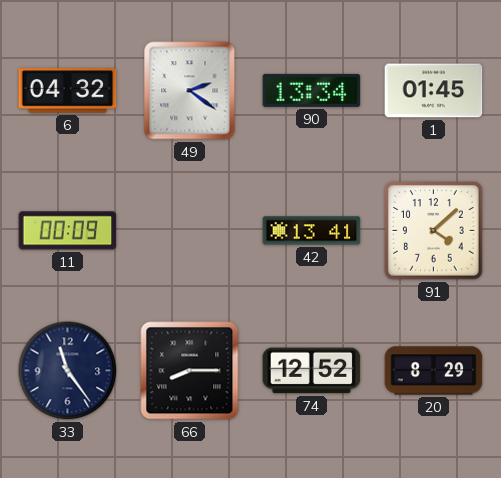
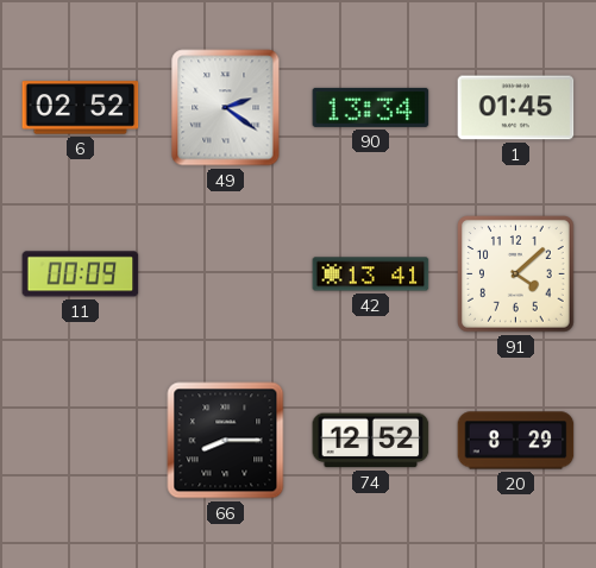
6: 04:32 -> 02:52 (81, 108)
33: 11:24 -> none (68, 371)
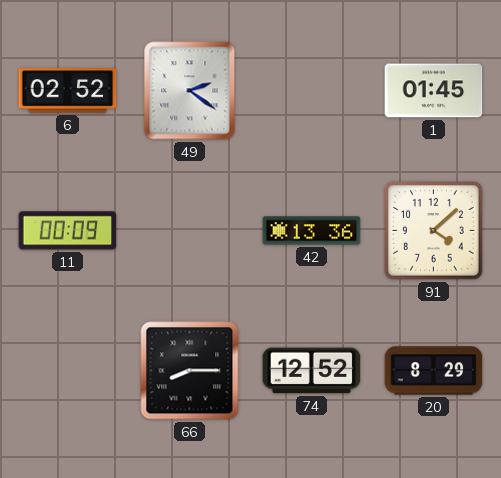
90: 13:34 -> none (371, 107)
42: 13:41 -> 13:36 (312, 231)
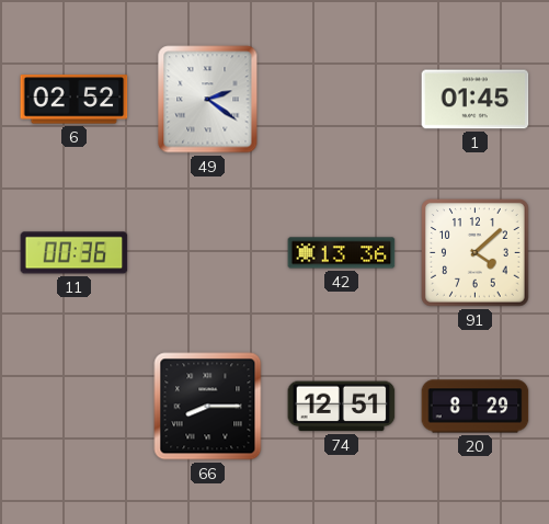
11: 00:09 -> 00:36 (75, 253)
74: 12:52 -> 12:51 (342, 407)
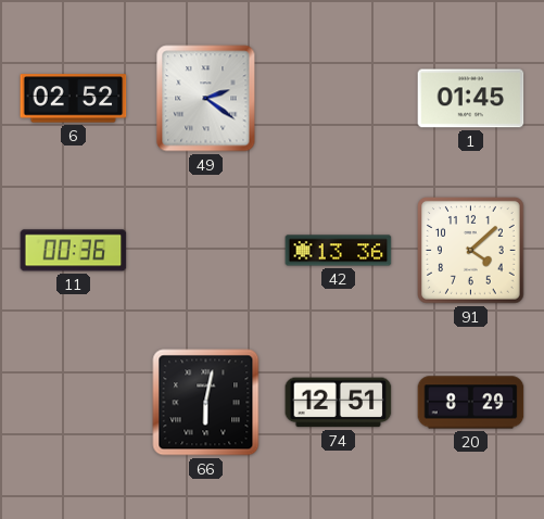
66: 8:15 -> 6:02 (206, 403)
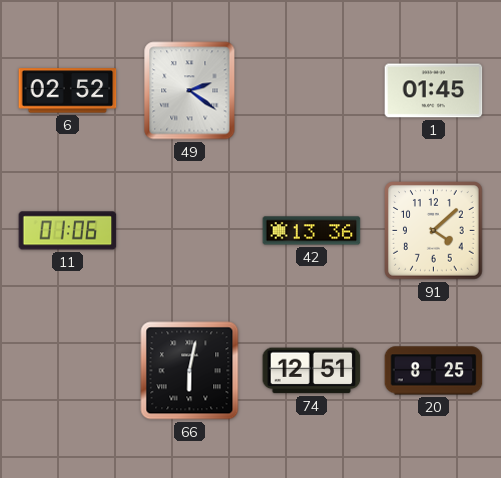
11: 00:36 -> 01:06 (68, 231)
20: 8:29 -> 8:25 (434, 371)
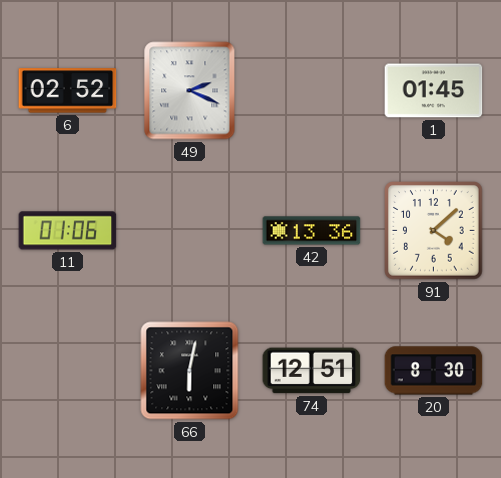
49: 2:21 -> 2:19 (190, 91)
20: 8:25 -> 8:30 (434, 371)
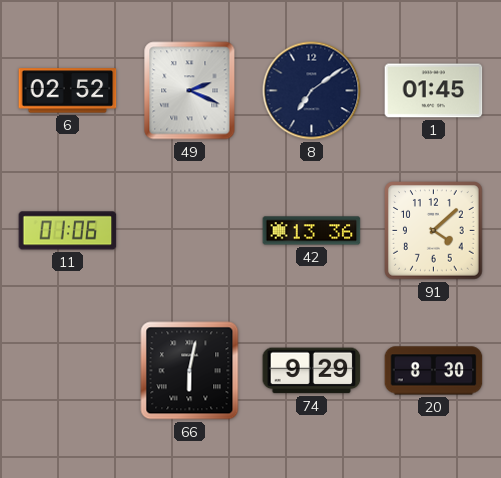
8: none -> 7:09 (312, 91)
74: 12:51 -> 9:29 (312, 371)
